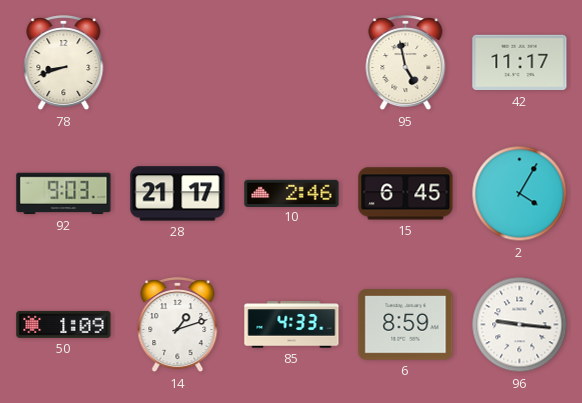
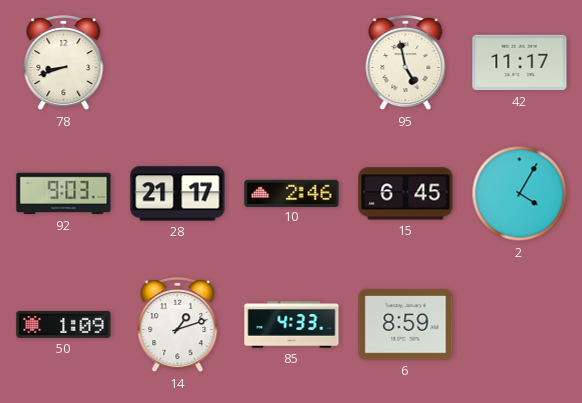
96: 9:16 -> none (520, 325)
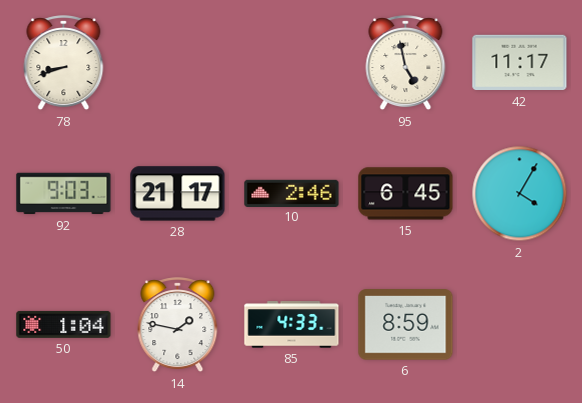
50: 1:09 -> 1:04 (64, 324)
14: 1:12 -> 1:47 (178, 325)
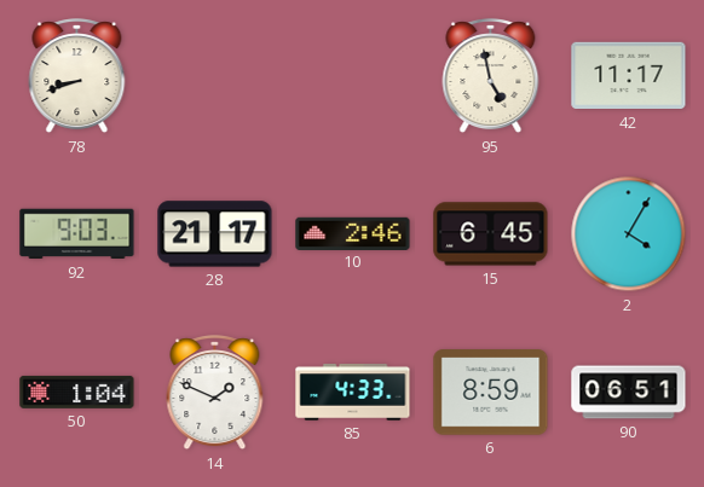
14: 1:47 -> 1:49 (215, 393)
90: none -> 06:51 (629, 393)
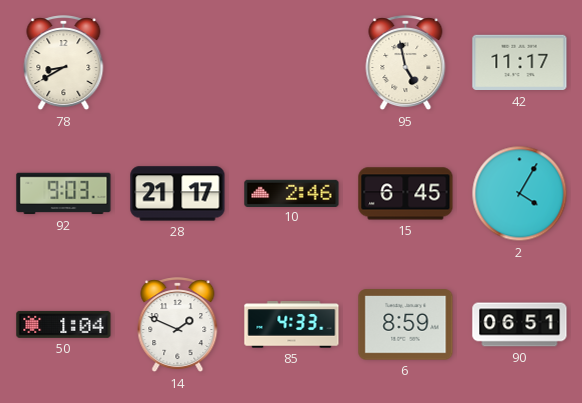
78: 8:42 -> 8:40 (64, 63)
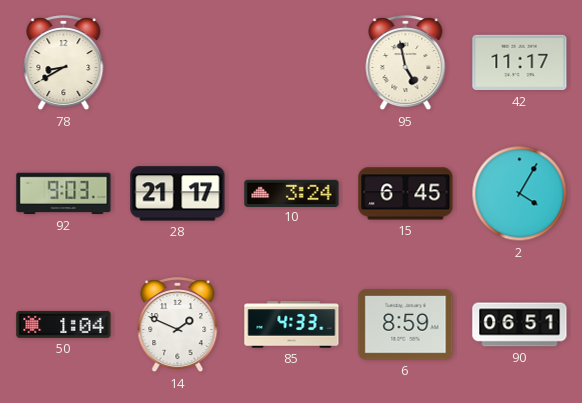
10: 2:46 -> 3:24 (292, 193)
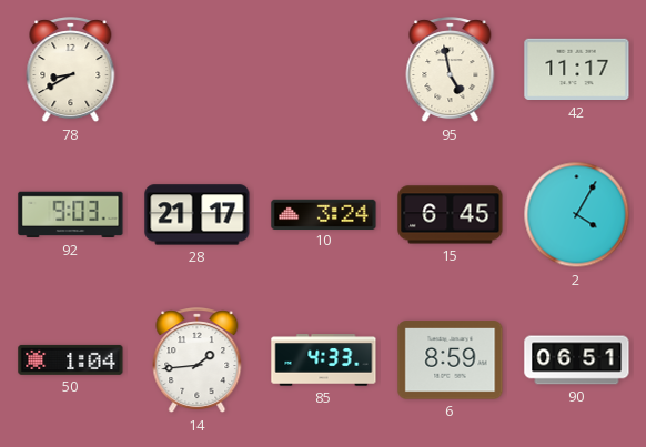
14: 1:49 -> 1:44 (198, 360)
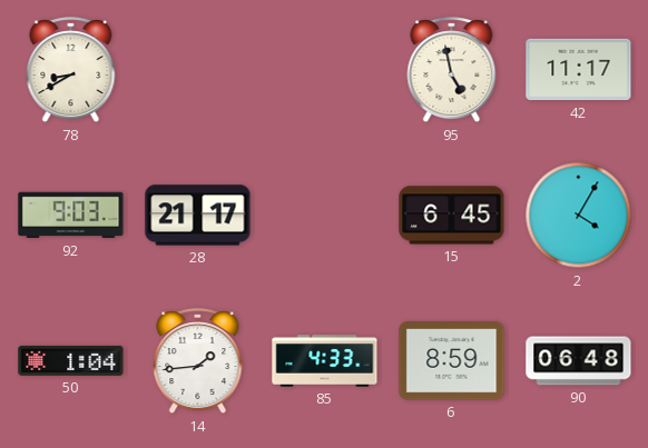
10: 3:24 -> none (324, 214)
90: 06:51 -> 06:48 (579, 361)
